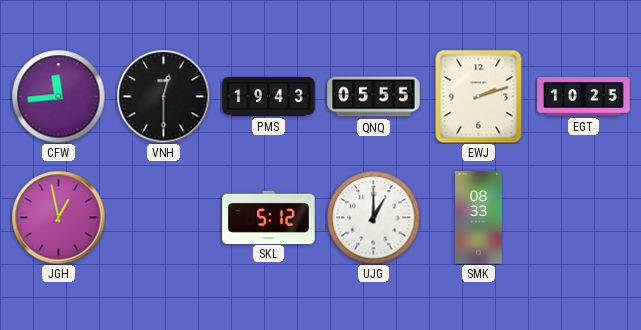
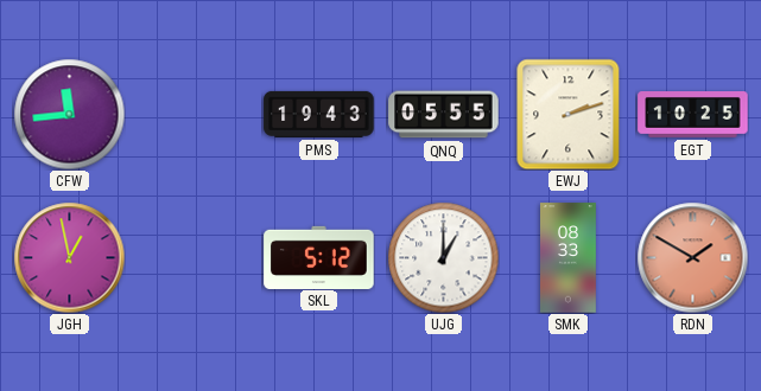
VNH: 12:30 -> none (163, 96)
RDN: none -> 1:50 (692, 257)
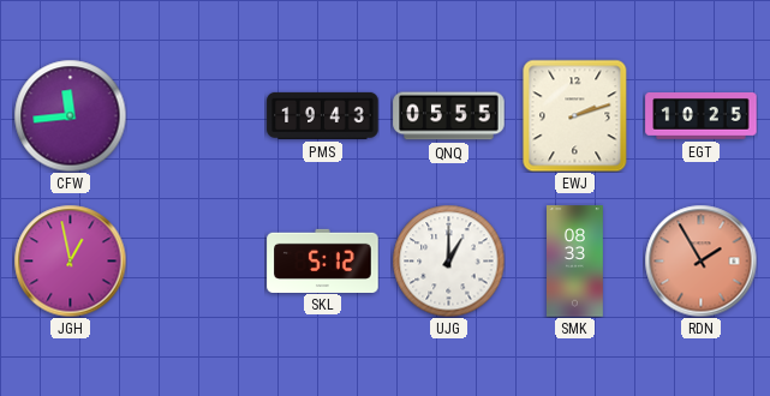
RDN: 1:50 -> 1:55 (700, 260)
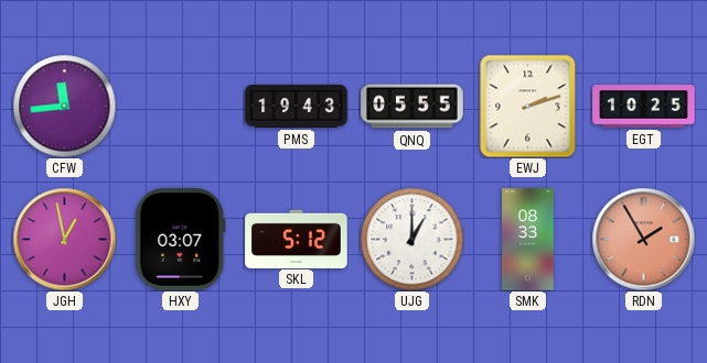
HXY: none -> 03:07 (181, 240)
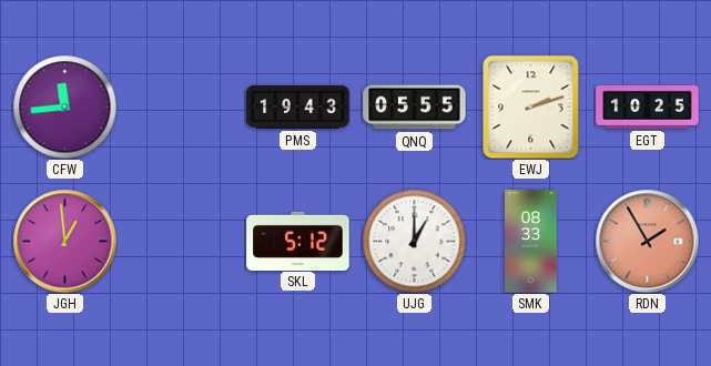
JGH: 12:58 -> 12:59 (64, 241)
HXY: 03:07 -> none (181, 240)
